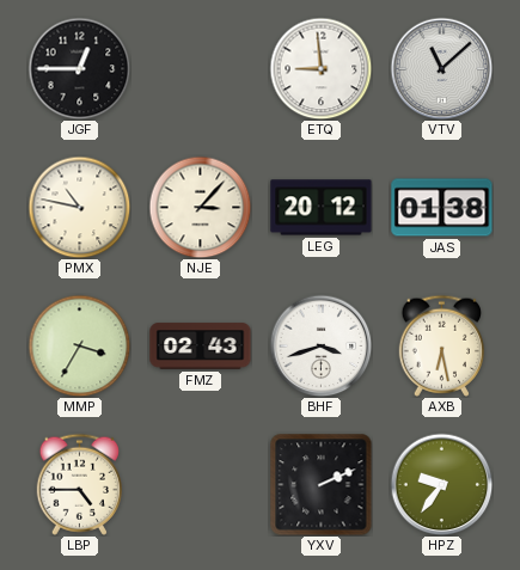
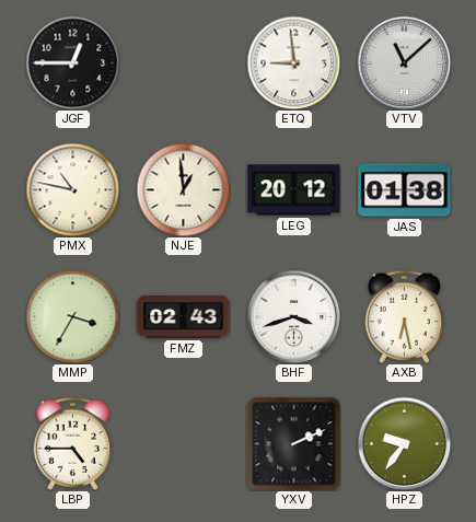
NJE: 3:07 -> 12:59 (183, 189)
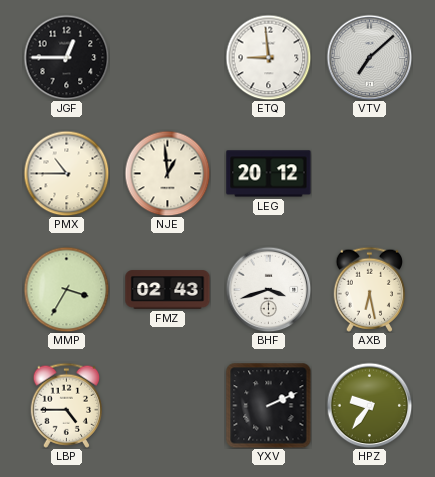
VTV: 11:08 -> 7:08 (369, 57)
PMX: 10:47 -> 10:45 (66, 173)
JAS: 01:38 -> none (405, 190)
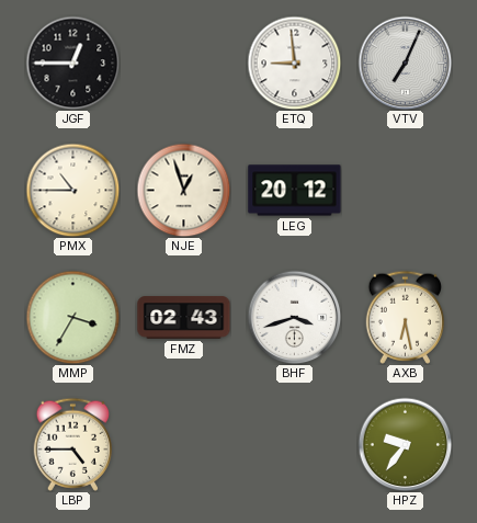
VTV: 7:08 -> 7:04 (405, 62)
NJE: 12:59 -> 12:57 (183, 190)
YXV: 2:11 -> none (269, 406)
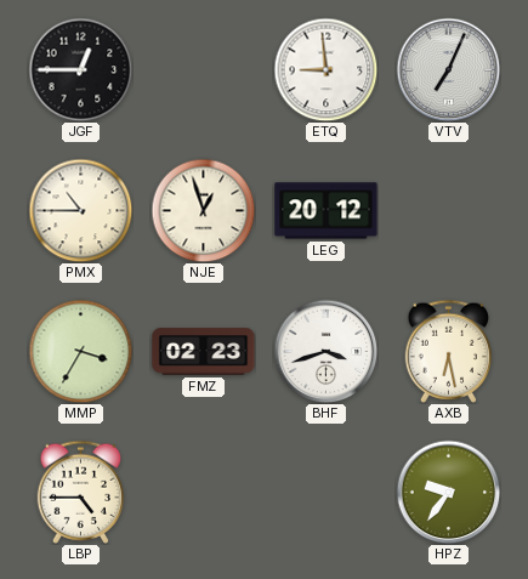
FMZ: 02:43 -> 02:23 (204, 352)
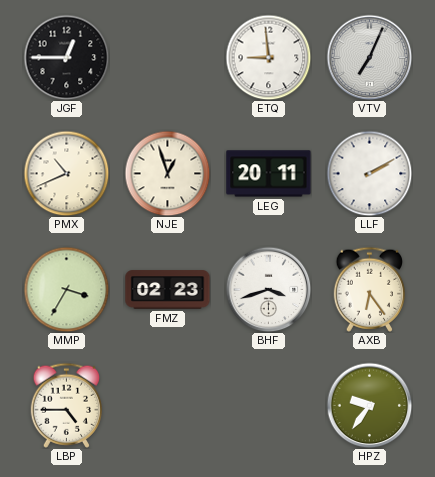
PMX: 10:45 -> 10:41 (66, 173)
LEG: 20:12 -> 20:11 (269, 174)
LLF: none -> 2:10 (369, 173)
AXB: 6:28 -> 6:24 (370, 289)
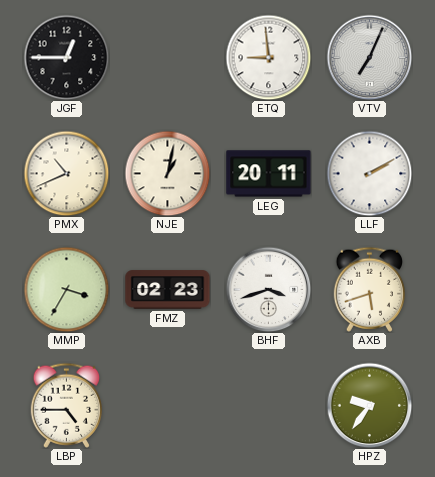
NJE: 12:57 -> 1:02 (167, 173)
AXB: 6:24 -> 5:42 (370, 289)
